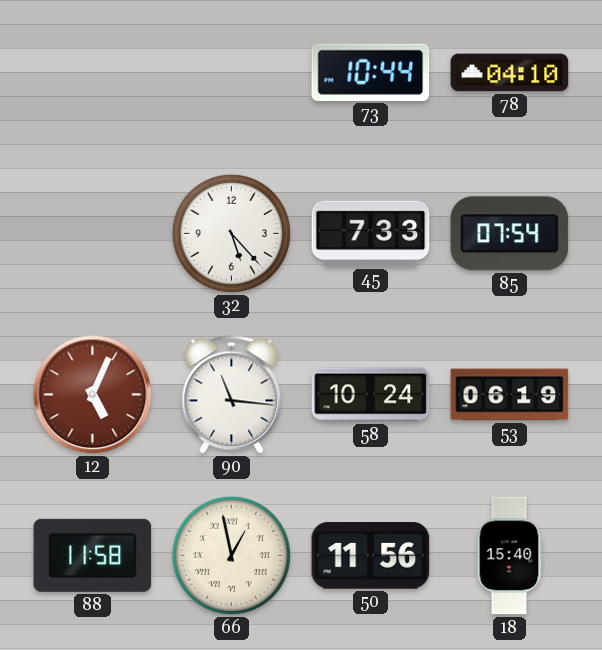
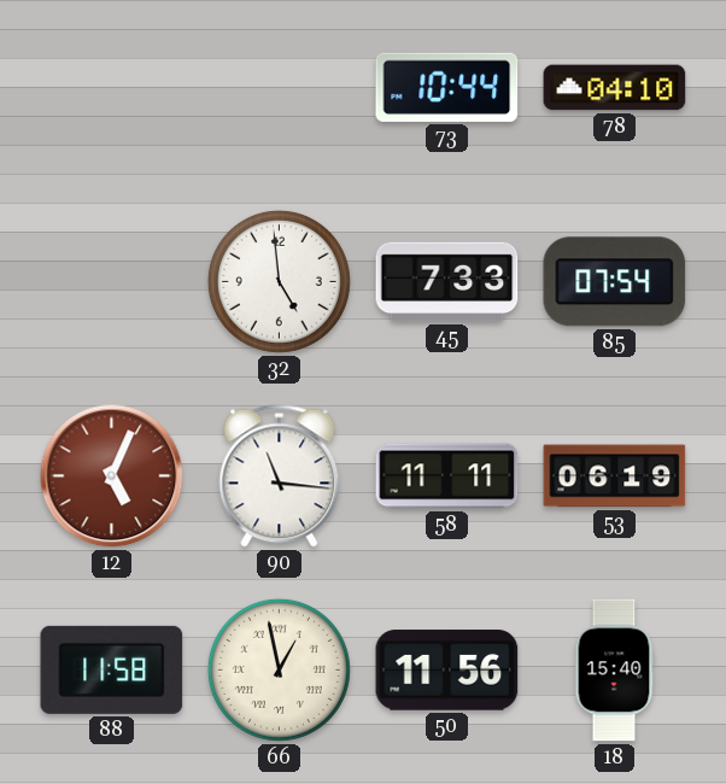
32: 5:23 -> 4:59 (279, 281)
58: 10:24 -> 11:11 (447, 476)
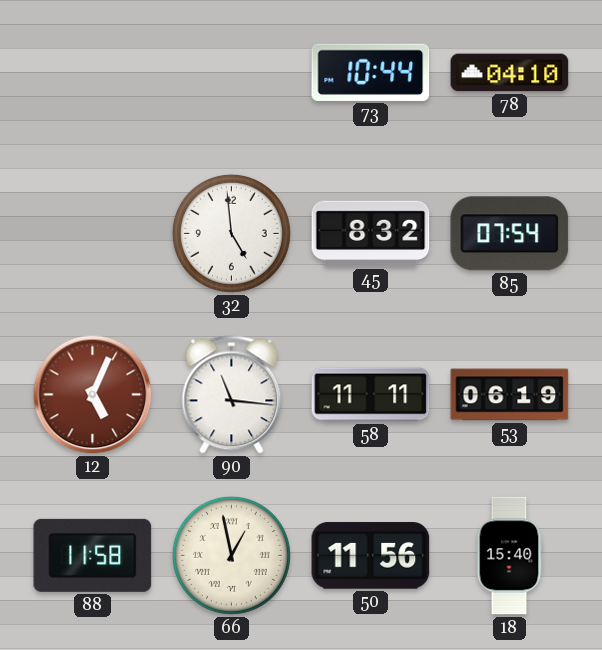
45: 7:33 -> 8:32 (371, 234)
